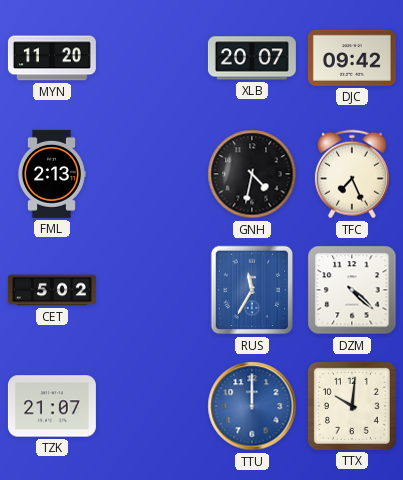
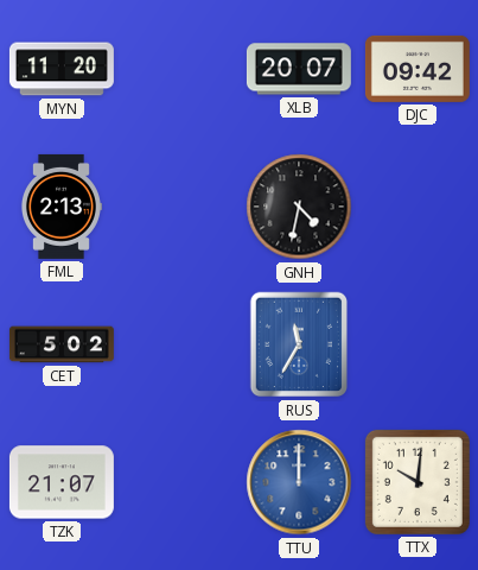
TFC: 7:26 -> none (352, 174)
DZM: 4:22 -> none (352, 290)
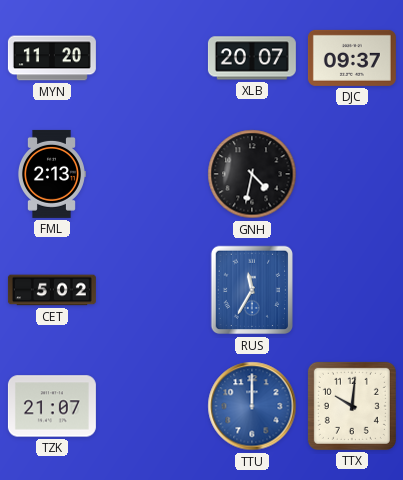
DJC: 09:42 -> 09:37 (352, 58)
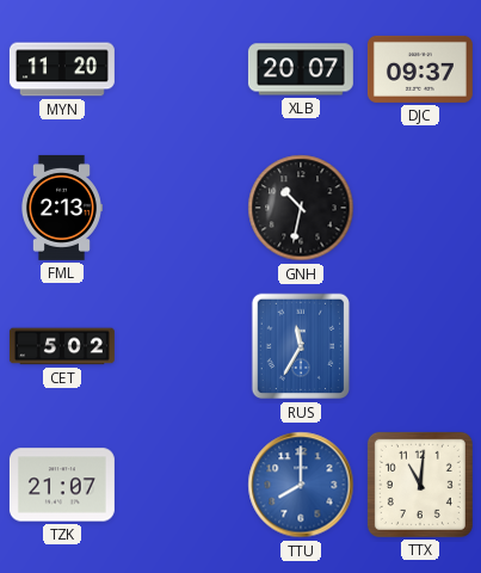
GNH: 4:32 -> 10:32 (301, 208)
TTU: 12:00 -> 8:00 (301, 485)
TTX: 10:01 -> 11:01 (420, 485)
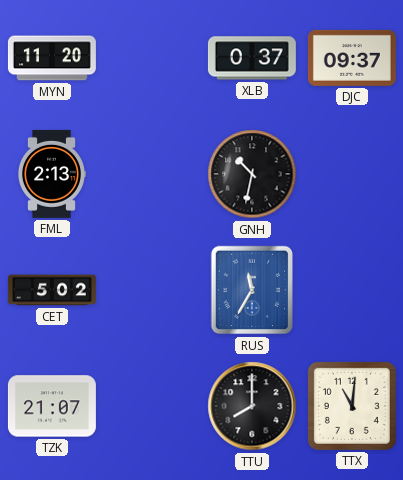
XLB: 20:07 -> 0:37 (252, 58)
TTU dial: blue -> black (252, 406)
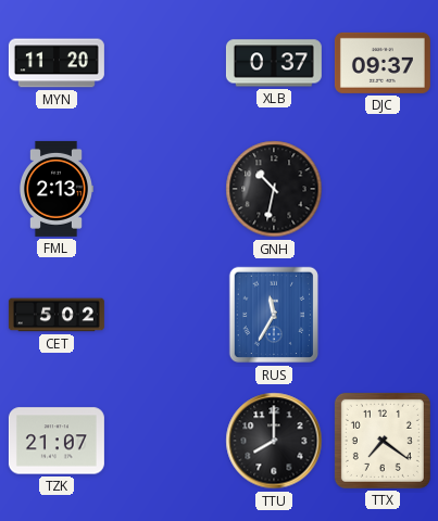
TTX: 11:01 -> 7:21 (383, 441)
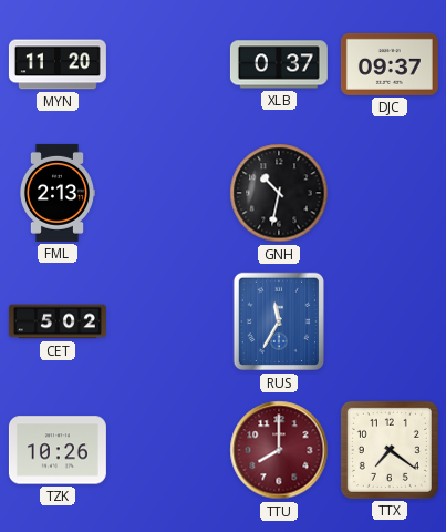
TZK: 21:07 -> 10:26 (58, 450)
TTU dial: black -> burgundy (279, 450)
